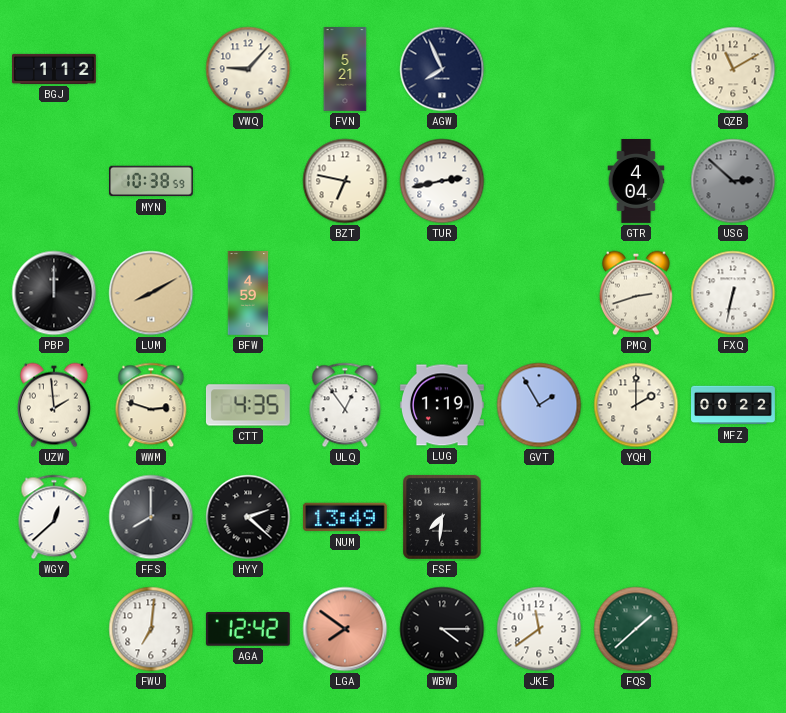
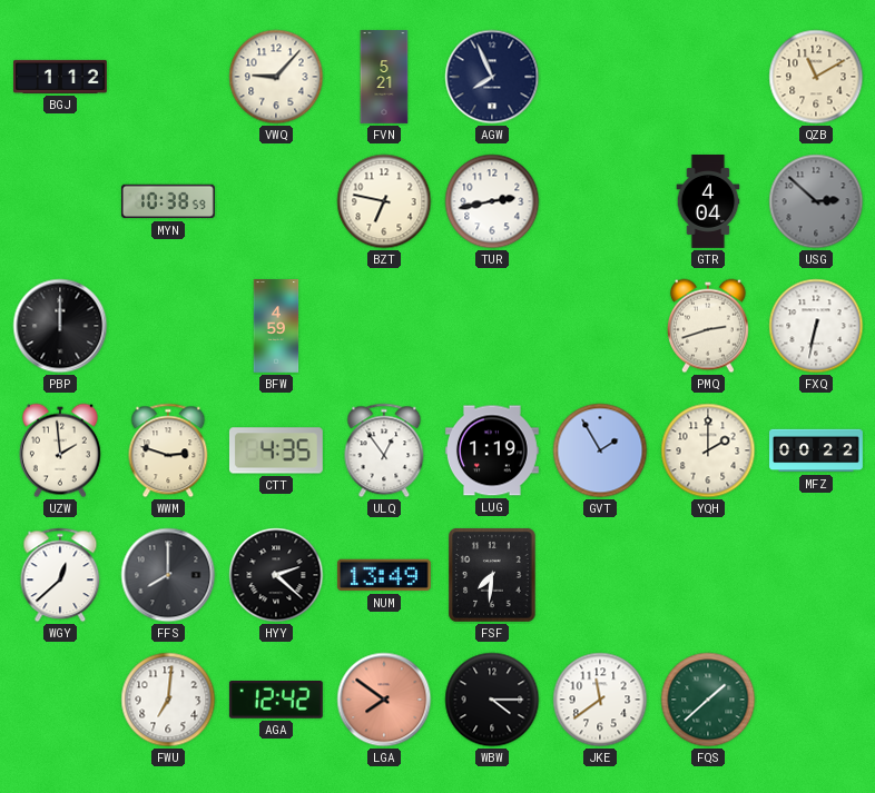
LUM: 8:10 -> none (151, 293)
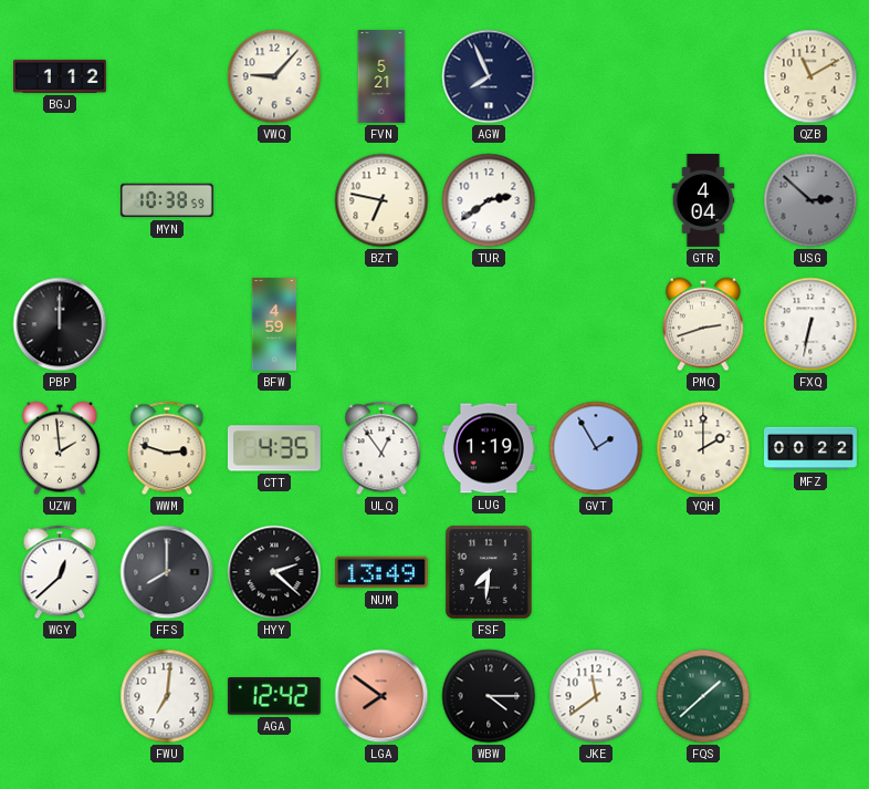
TUR: 2:43 -> 2:39 (489, 200)
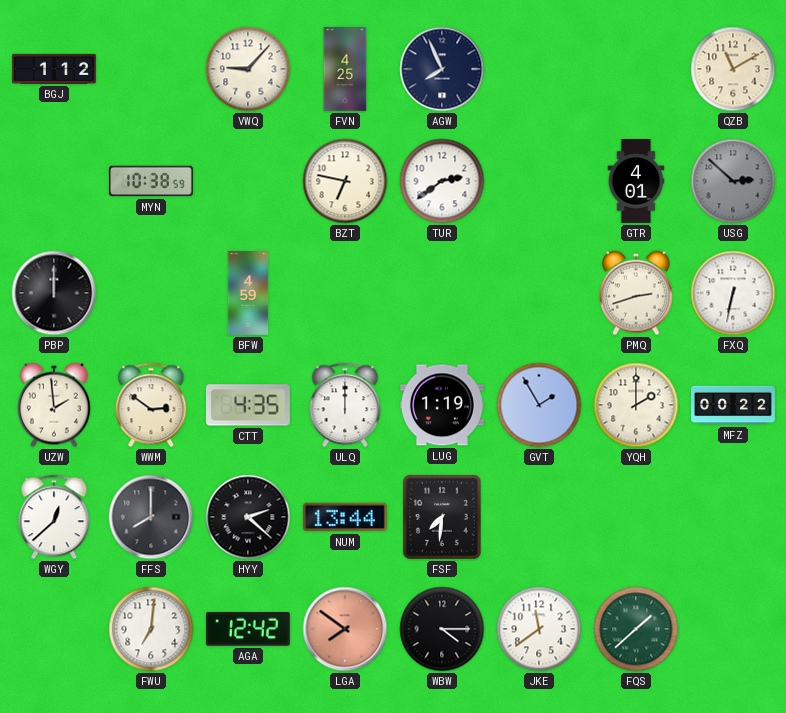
FVN: 5:21 -> 4:25 (345, 70)
GTR: 4:04 -> 4:01 (636, 182)
WWM: 2:48 -> 2:51 (151, 405)
ULQ: 12:54 -> 12:00 (345, 405)
NUM: 13:49 -> 13:44 (345, 517)
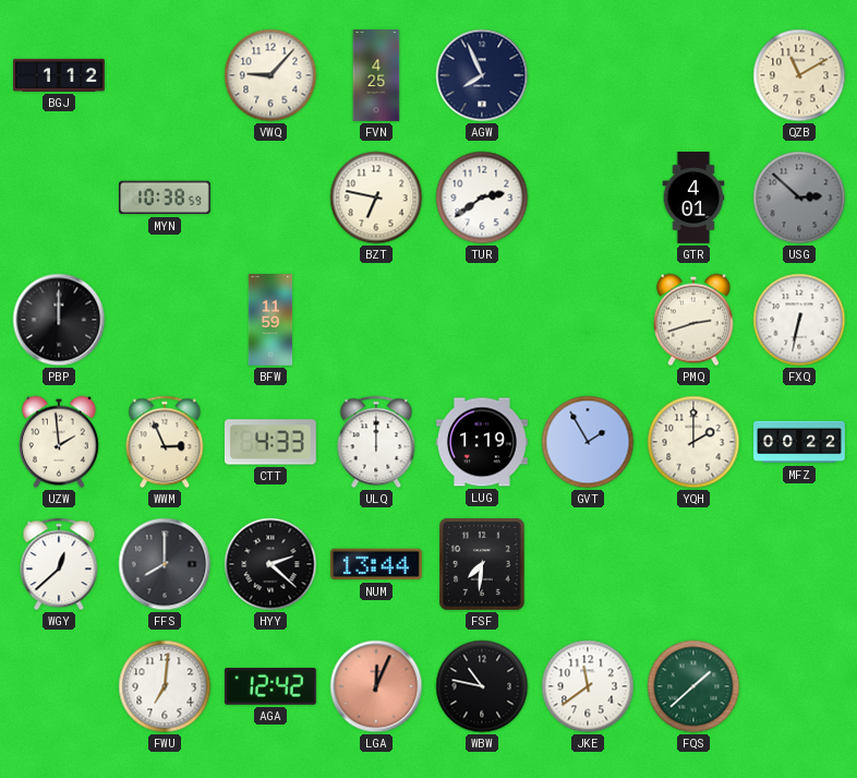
BFW: 4:59 -> 11:59 (270, 321)
WWM: 2:51 -> 2:56 (165, 442)
CTT: 4:35 -> 4:33 (270, 442)
LGA: 7:51 -> 12:04 (376, 686)
WBW: 4:15 -> 10:47 (482, 686)
